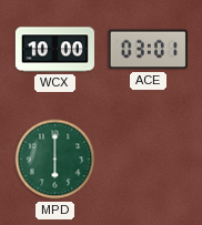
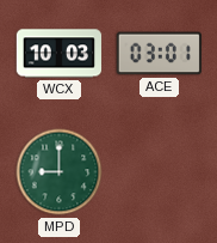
WCX: 10:00 -> 10:03 (60, 54)
MPD: 6:00 -> 9:00 (60, 172)
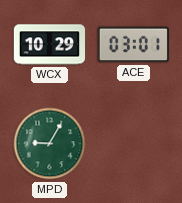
WCX: 10:03 -> 10:29 (50, 45)
MPD: 9:00 -> 9:05 (50, 144)
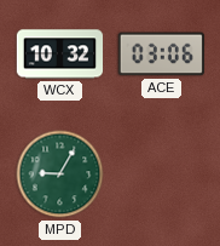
WCX: 10:29 -> 10:32 (60, 55)
ACE: 03:01 -> 03:06 (161, 55)
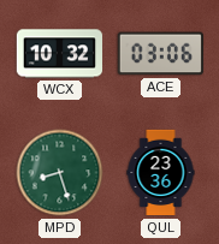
MPD: 9:05 -> 8:27 (60, 173)
QUL: none -> 23:36 (161, 173)
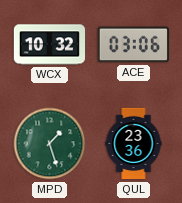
MPD: 8:27 -> 1:27 (50, 144)
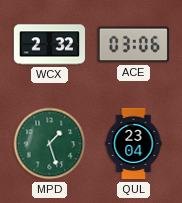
WCX: 10:32 -> 2:32 (50, 45)
QUL: 23:36 -> 23:04 (134, 144)
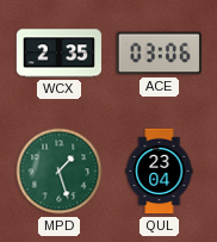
WCX: 2:32 -> 2:35 (60, 54)
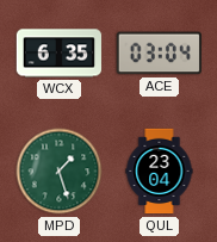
WCX: 2:35 -> 6:35 (60, 54)
ACE: 03:06 -> 03:04 (159, 54)
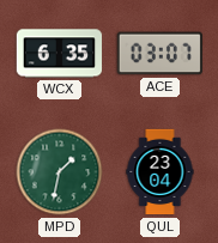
ACE: 03:04 -> 03:07 (159, 54)
MPD: 1:27 -> 1:32 (60, 172)
